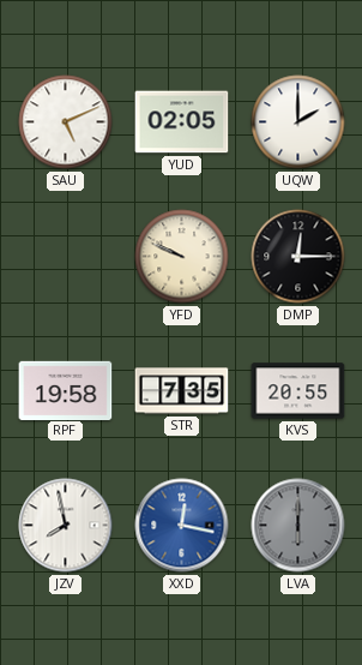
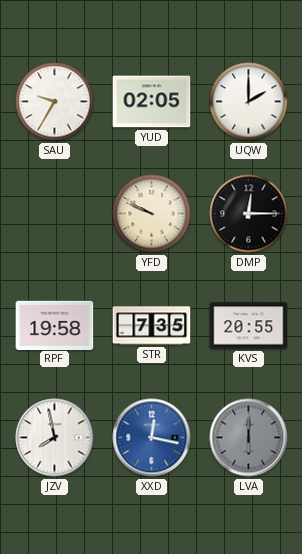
SAU: 5:11 -> 9:35 (55, 102)
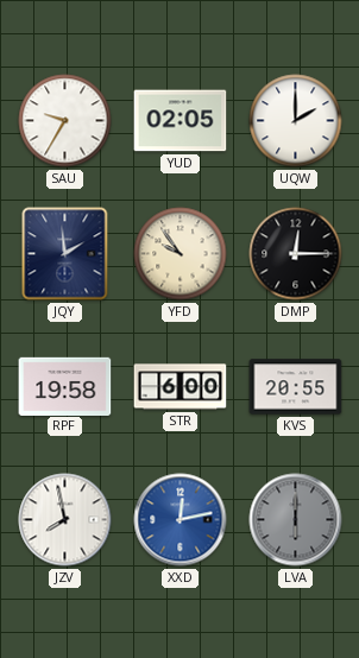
JQY: none -> 1:59 (65, 254)
YFD: 9:49 -> 9:54 (181, 254)
STR: 7:35 -> 6:00 (181, 387)
XXD: 12:17 -> 12:13 (181, 520)
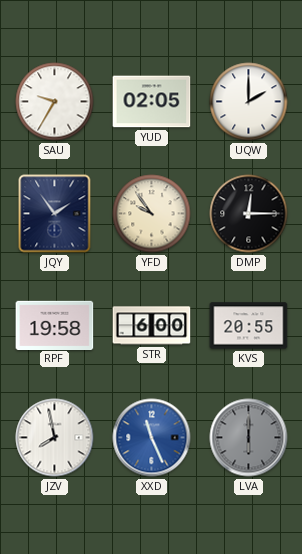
JQY: 1:59 -> 1:54 (55, 214)
XXD: 12:13 -> 11:26 (152, 438)
